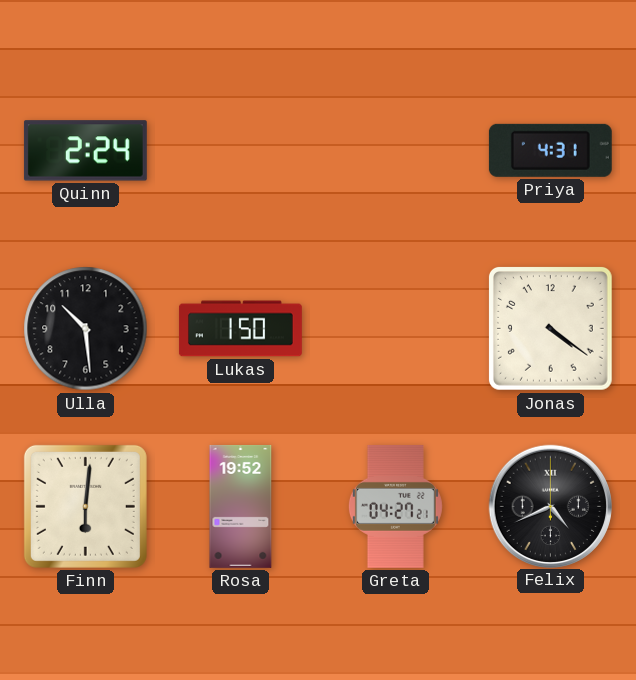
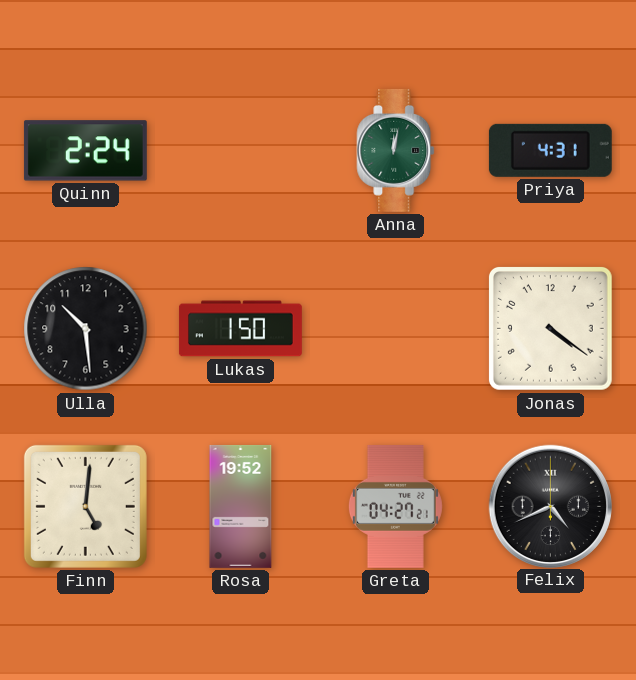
Anna: none -> 12:02 (396, 150)
Finn: 6:01 -> 5:01 (85, 506)
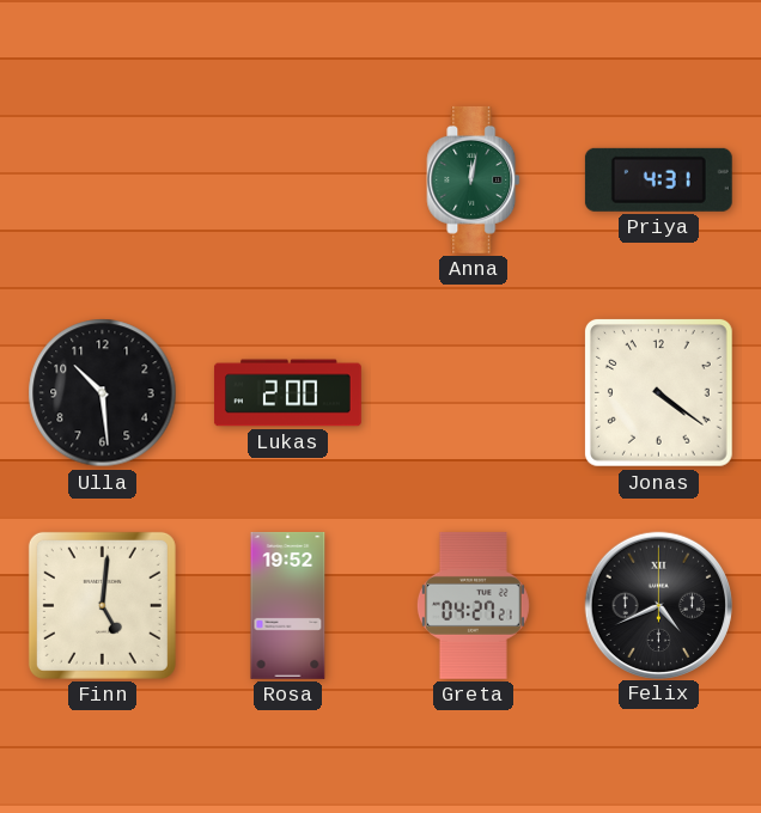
Quinn: 2:24 -> none (85, 151)
Lukas: 1:50 -> 2:00 (287, 393)
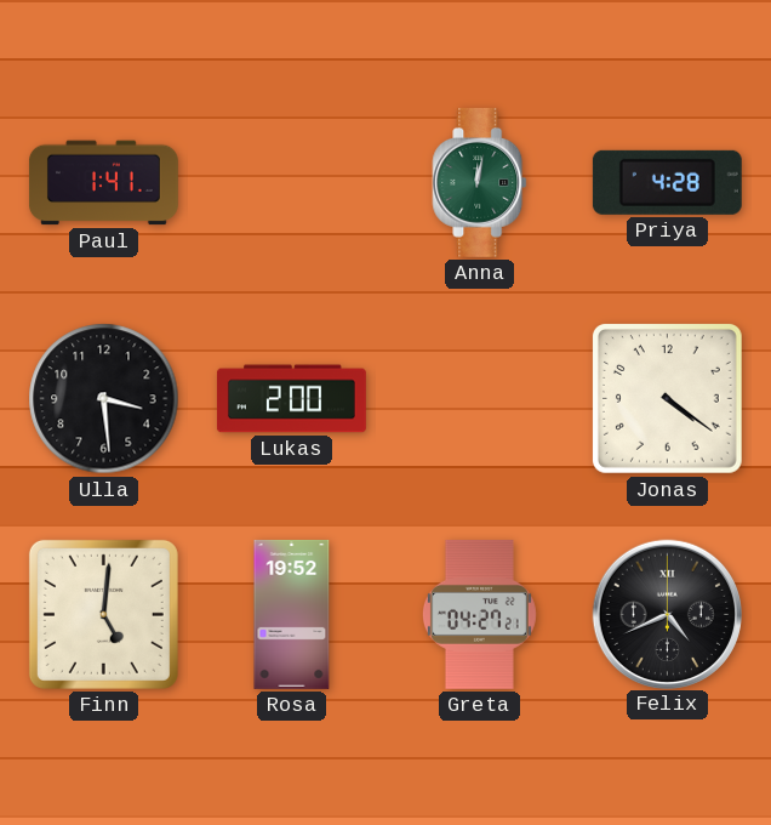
Paul: none -> 1:41 (103, 183)
Priya: 4:31 -> 4:28 (667, 182)
Ulla: 10:29 -> 3:29 (104, 399)
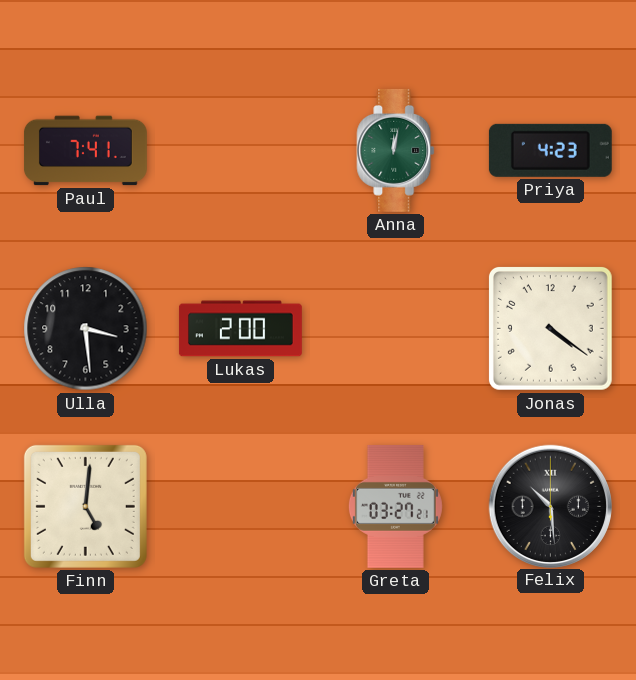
Paul: 1:41 -> 7:41 (85, 151)
Priya: 4:28 -> 4:23 (550, 150)
Rosa: 19:52 -> none (292, 614)
Greta: 04:27 -> 03:27 (395, 506)
Felix: 4:41 -> 10:29 (550, 506)
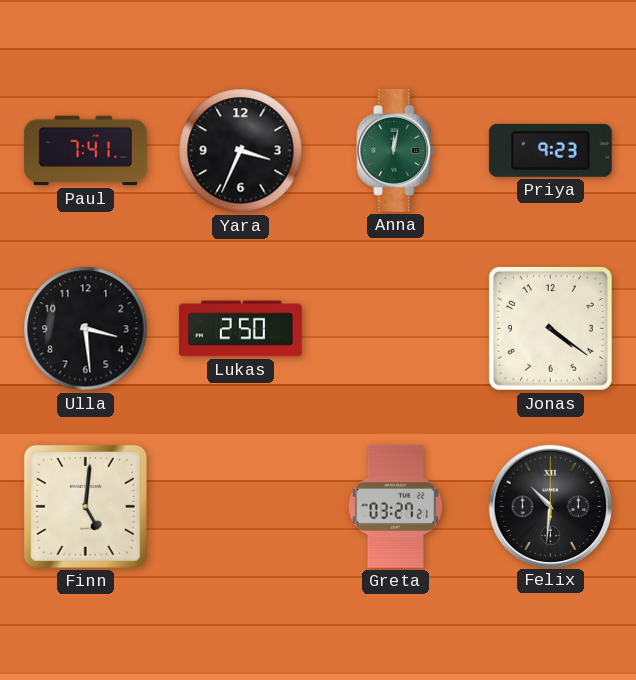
Yara: none -> 3:34 (241, 151)
Priya: 4:23 -> 9:23 (550, 150)
Lukas: 2:00 -> 2:50 (240, 329)
Felix: 10:29 -> 10:31 (550, 506)
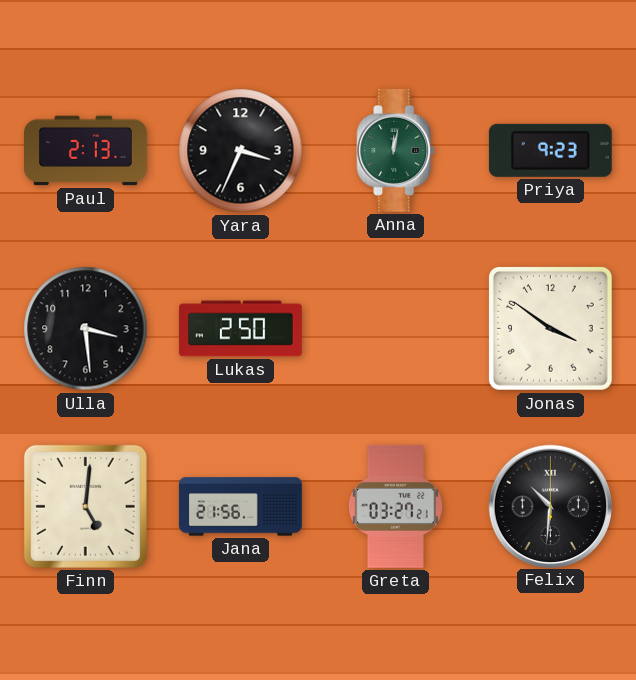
Paul: 7:41 -> 2:13 (85, 151)
Jonas: 4:21 -> 3:51 (550, 328)
Jana: none -> 21:56 (241, 507)
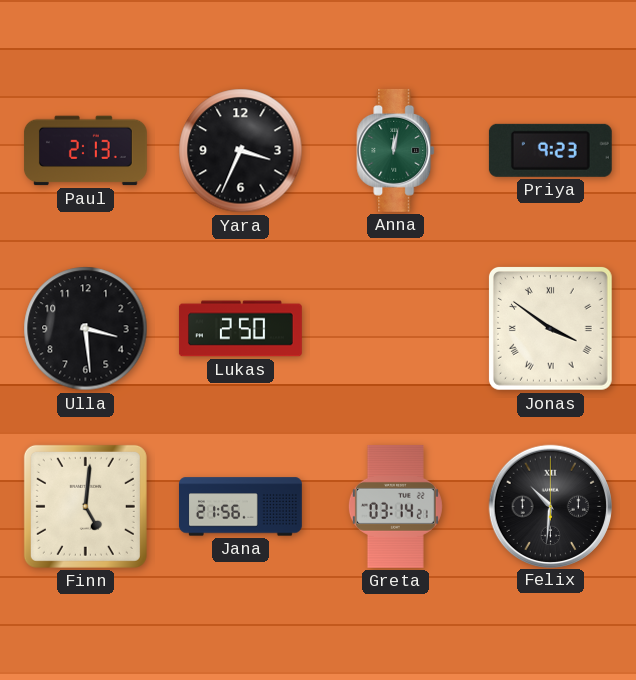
Jonas numerals: Arabic -> Roman (550, 328)
Greta: 03:27 -> 03:14 (395, 506)
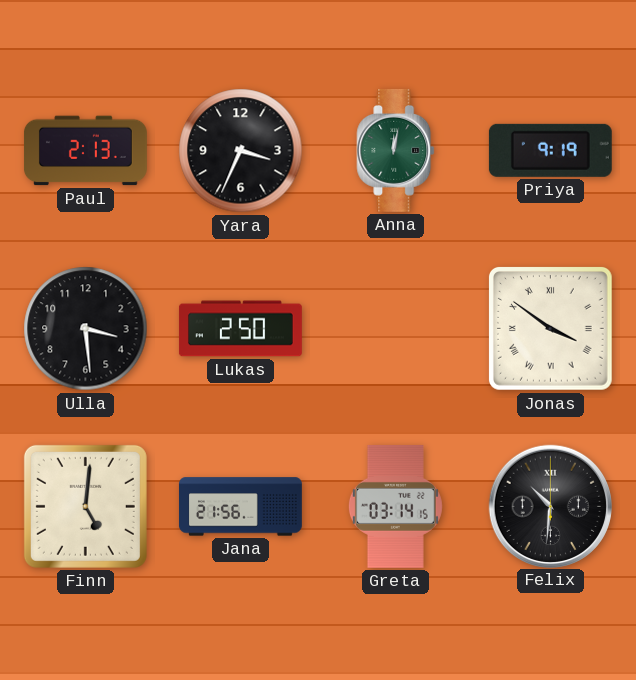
Priya: 9:23 -> 9:19 (550, 150)
Greta: 03:14:21 -> 03:14:15 (395, 506)
